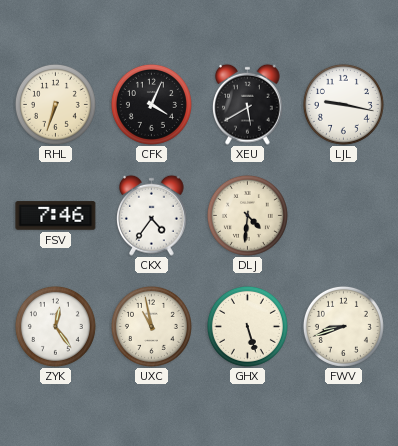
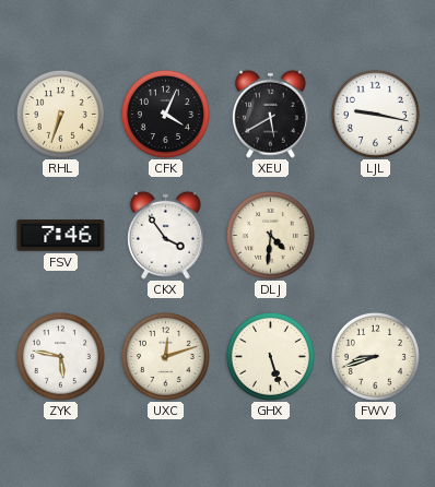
CKX: 4:36 -> 3:54 (166, 235)
ZYK: 12:24 -> 5:47 (60, 356)
UXC: 10:58 -> 12:12 (165, 356)
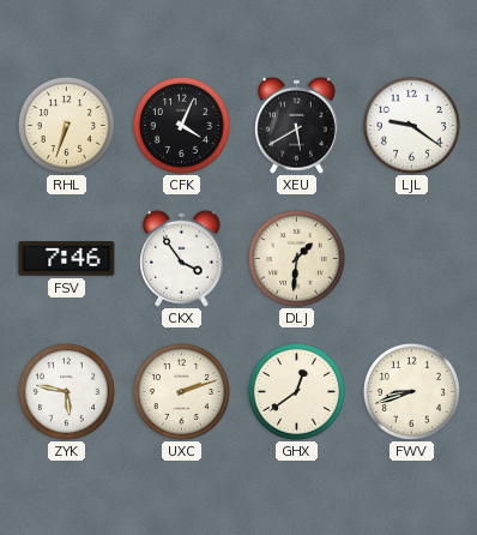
LJL: 9:17 -> 9:21 (411, 125)
DLJ: 4:31 -> 1:31 (296, 258)
UXC: 12:12 -> 2:12 (181, 391)
GHX: 5:27 -> 12:39 (296, 391)
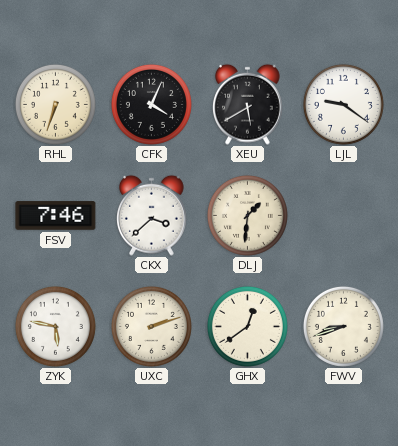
CKX: 3:54 -> 3:38 (152, 215)
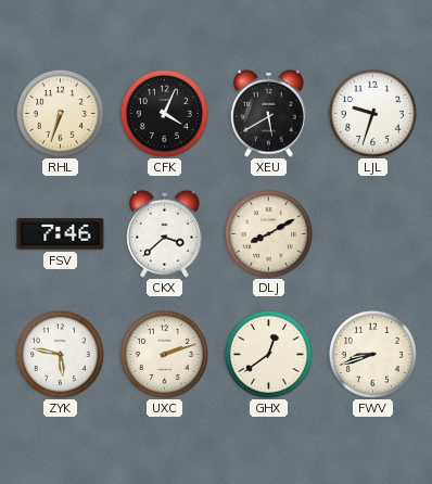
LJL: 9:21 -> 9:33 (372, 113)
DLJ: 1:31 -> 8:10 (268, 233)
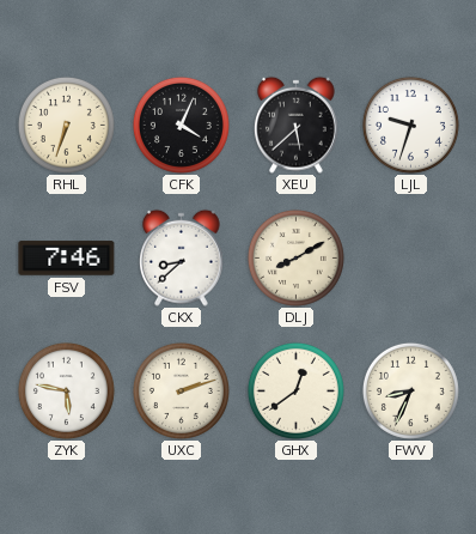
XEU: 5:40 -> 5:38 (297, 125)
CKX: 3:38 -> 8:38 (182, 257)
FWV: 8:42 -> 8:34 (410, 390)
